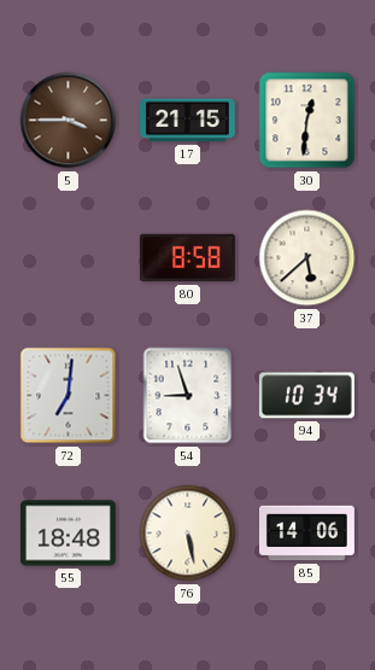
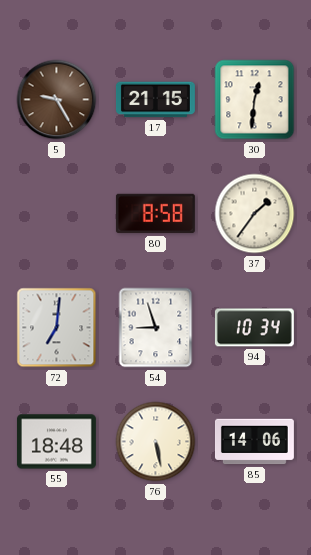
5: 3:45 -> 9:25 (57, 100)
37: 5:38 -> 1:36 (255, 214)
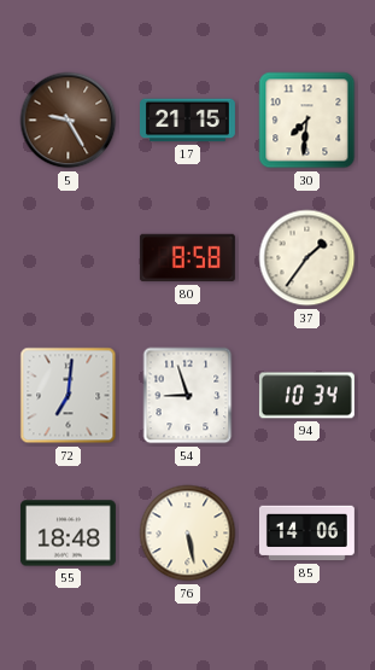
30: 12:31 -> 7:31 (307, 121)
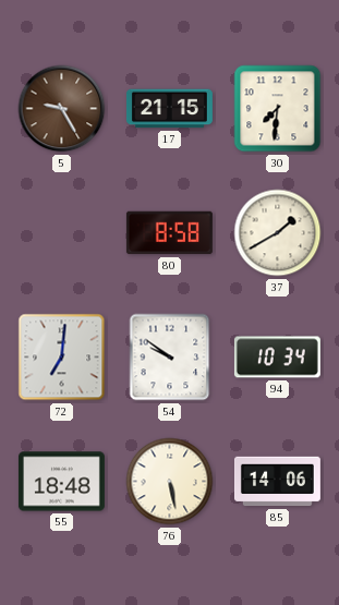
37: 1:36 -> 1:40 (278, 233)
54: 8:57 -> 9:51 (170, 358)
